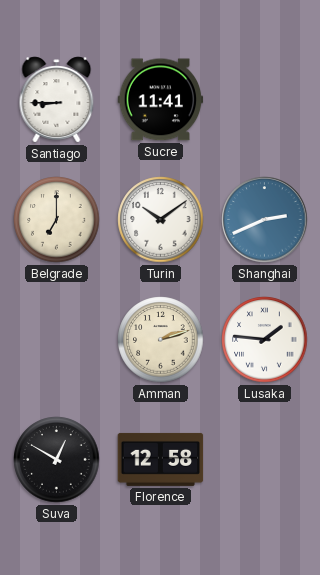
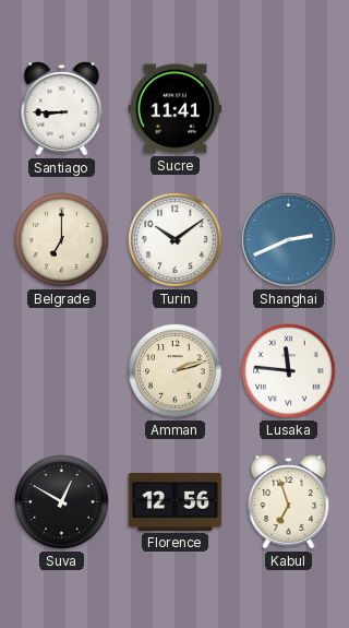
Lusaka: 1:46 -> 11:46 (289, 371)
Florence: 12:58 -> 12:56 (176, 501)
Kabul: none -> 6:57 (289, 502)
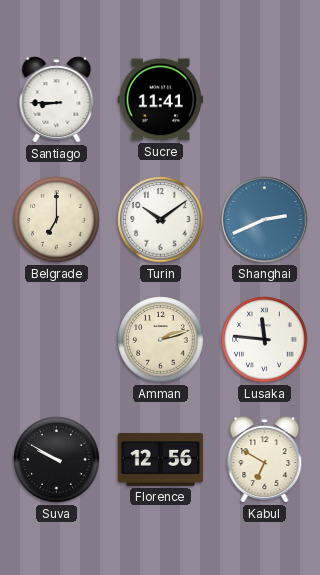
Suva: 12:50 -> 9:50 (57, 460)
Kabul: 6:57 -> 6:50 (265, 460)
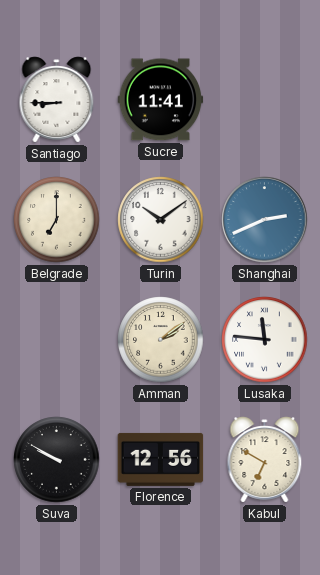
Amman: 2:12 -> 2:09 (161, 340)
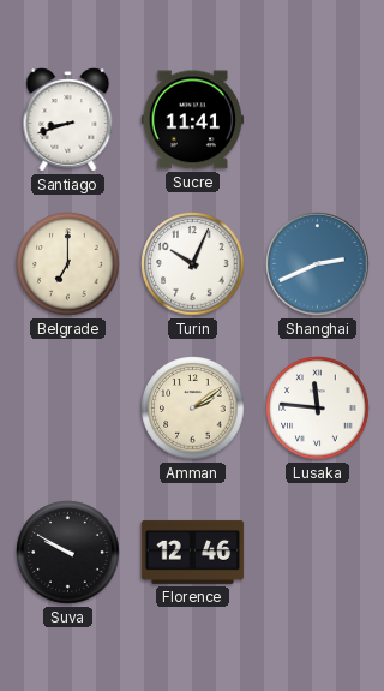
Santiago: 8:45 -> 8:42 (68, 120)
Turin: 10:09 -> 10:04 (193, 264)
Florence: 12:56 -> 12:46 (193, 552)
Kabul: 6:50 -> none (265, 460)
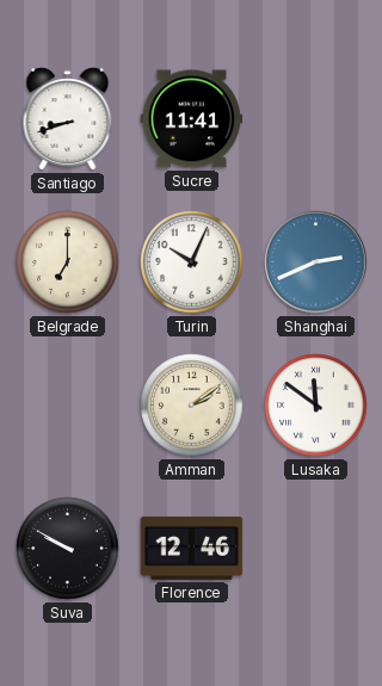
Lusaka: 11:46 -> 11:51 (316, 406)
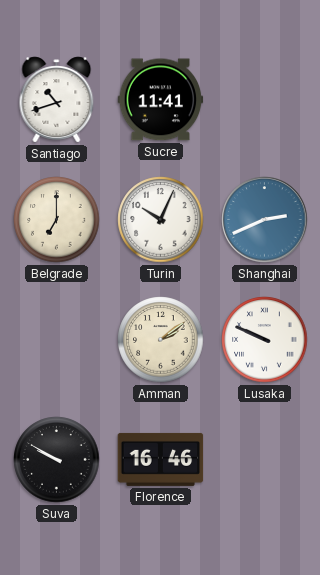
Santiago: 8:42 -> 10:42 (57, 100)
Lusaka: 11:51 -> 9:49 (265, 340)
Florence: 12:46 -> 16:46 (161, 459)
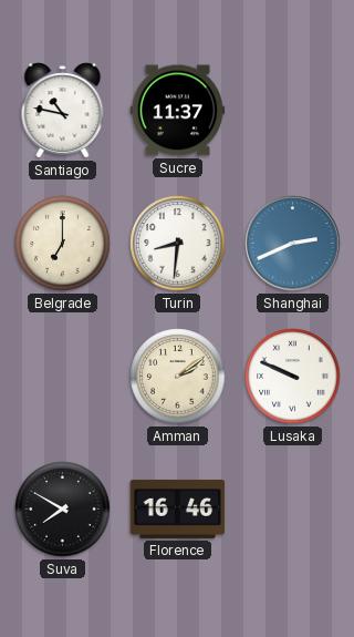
Santiago: 10:42 -> 10:47 (63, 111)
Sucre: 11:41 -> 11:37 (178, 111)
Turin: 10:04 -> 8:31 (178, 244)
Suva: 9:50 -> 7:50 (63, 510)
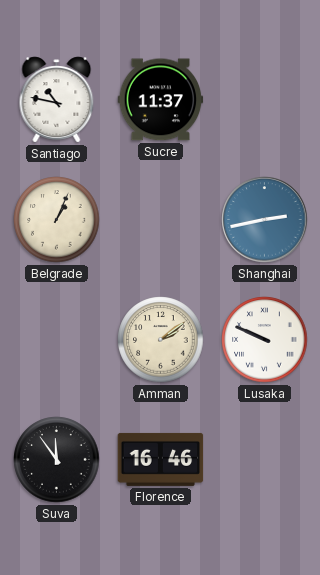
Belgrade: 7:00 -> 1:04 (57, 220)
Turin: 8:31 -> none (178, 244)
Shanghai: 2:41 -> 2:43 (265, 220)
Suva: 7:50 -> 11:54 (57, 460)
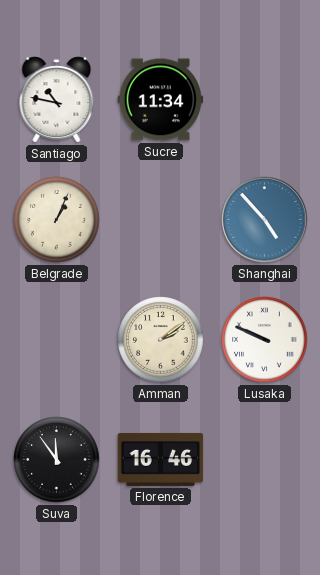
Sucre: 11:37 -> 11:34 (161, 100)
Shanghai: 2:43 -> 4:53 (265, 220)
